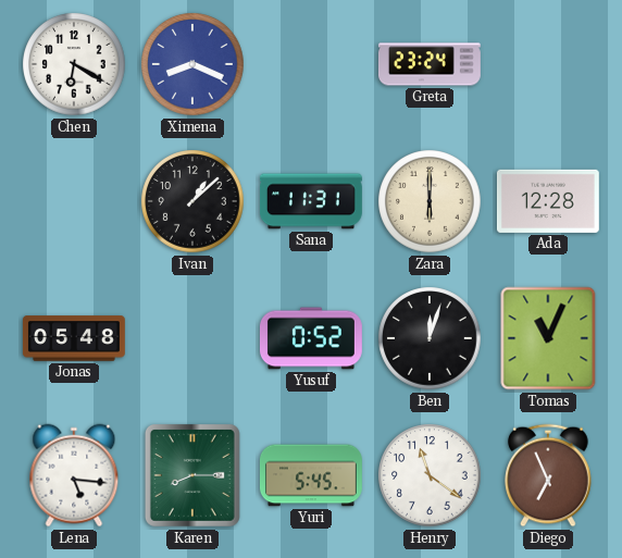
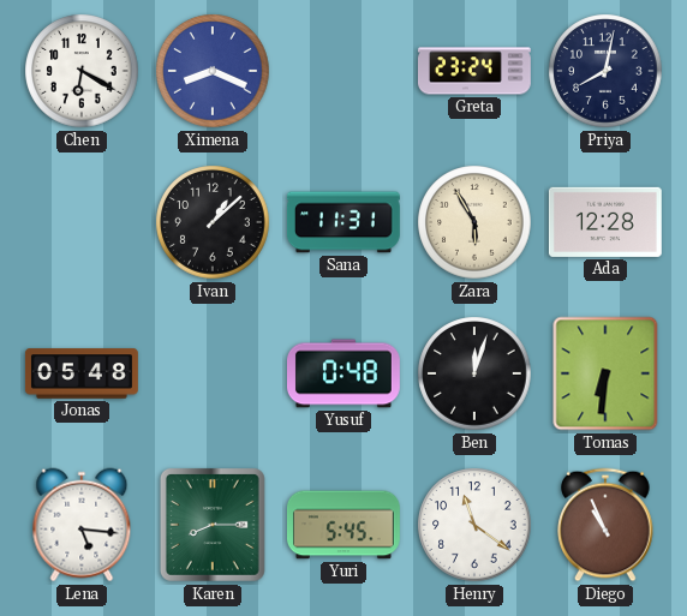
Priya: none -> 8:02 (605, 71)
Zara: 6:00 -> 5:55 (474, 222)
Yusuf: 0:52 -> 0:48 (343, 373)
Tomas: 11:04 -> 6:31 (605, 373)
Diego: 6:56 -> 10:56 (605, 525)
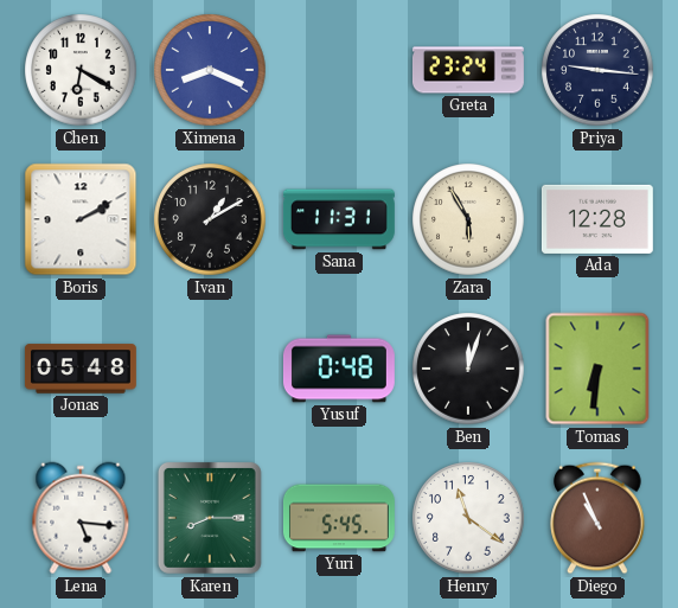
Priya: 8:02 -> 9:16 (597, 70)
Boris: none -> 2:10 (81, 219)
Ivan: 1:08 -> 1:10 (210, 219)
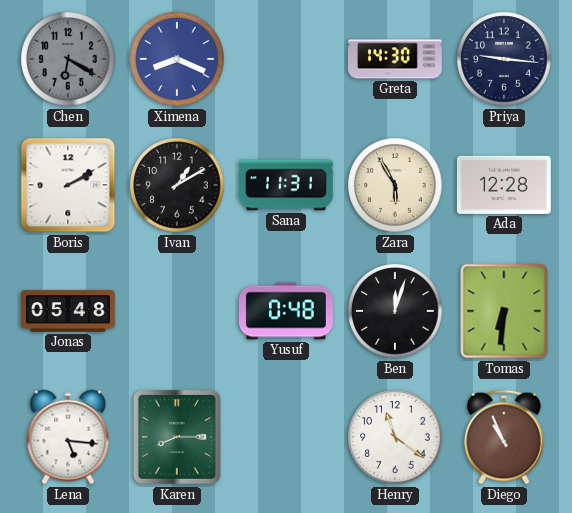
Chen dial: white -> grey (68, 59)
Greta: 23:24 -> 14:30 (395, 59)
Yuri: 5:45 -> none (339, 518)
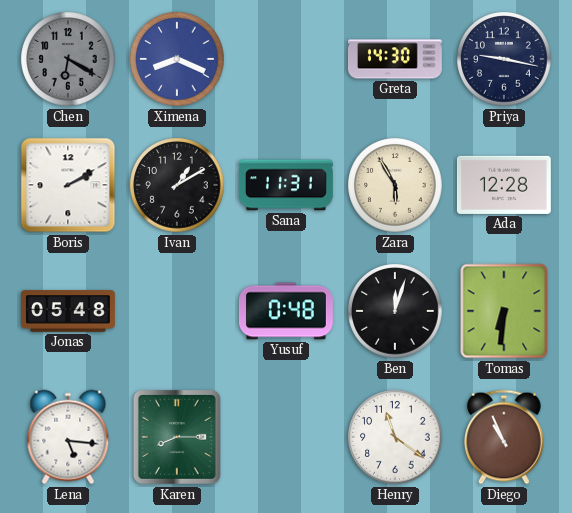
Priya: 9:16 -> 9:17 (504, 59)
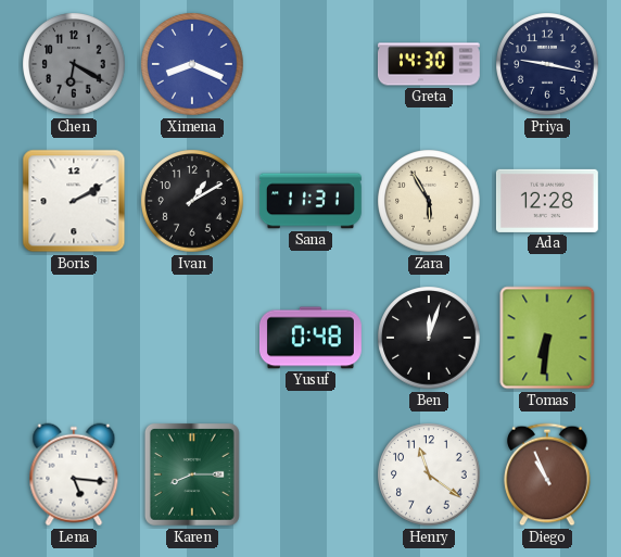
Jonas: 05:48 -> none (68, 311)
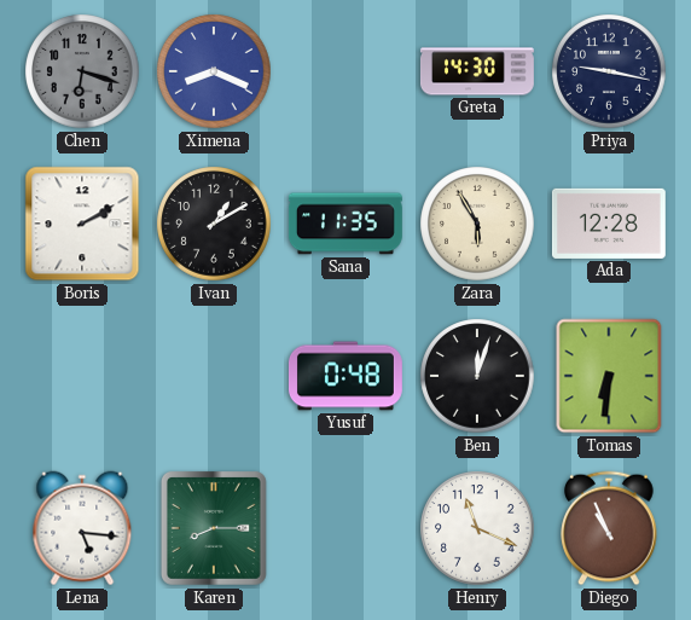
Chen: 6:20 -> 6:18 (82, 71)
Sana: 11:31 -> 11:35 (345, 224)
Henry: 11:21 -> 11:19 (477, 528)
